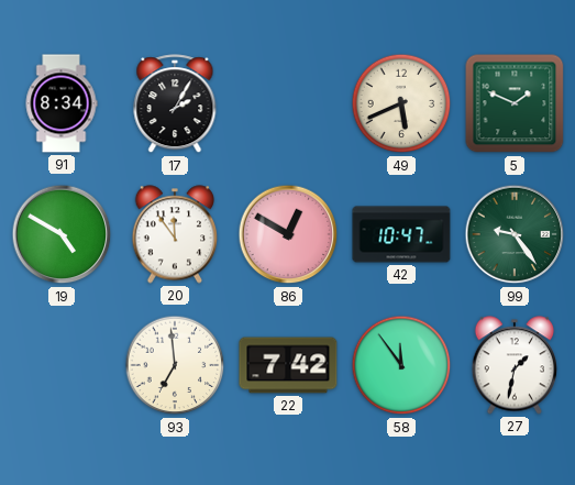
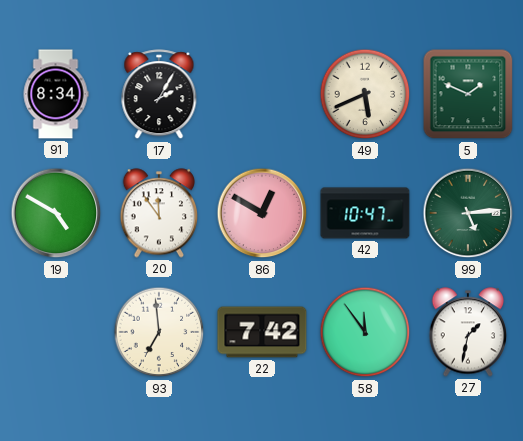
99: 9:24 -> 5:14 (468, 213)
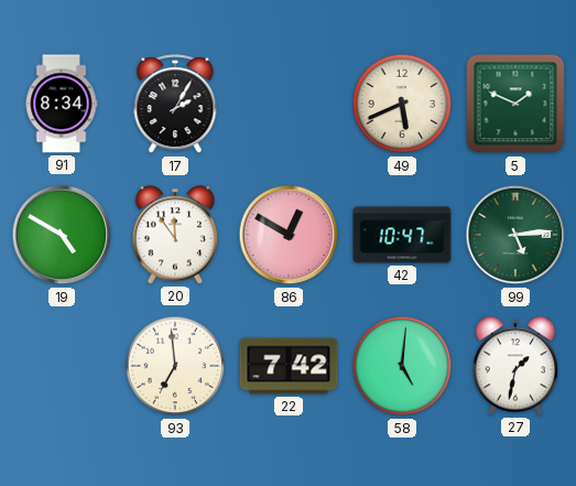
58: 11:54 -> 5:01 (402, 366)
